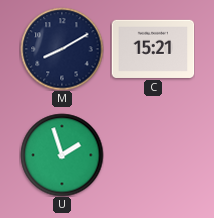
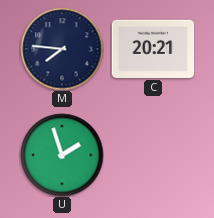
M: 8:10 -> 7:46 (62, 49)
C: 15:21 -> 20:21 (153, 49)
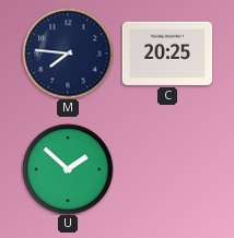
C: 20:21 -> 20:25 (167, 53)
U: 1:57 -> 1:52 (68, 169)
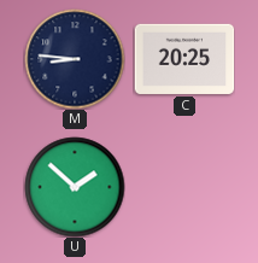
M: 7:46 -> 8:46 (75, 59)
